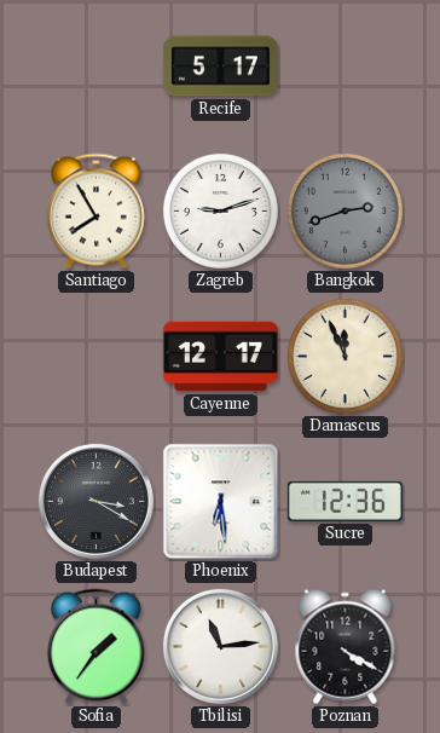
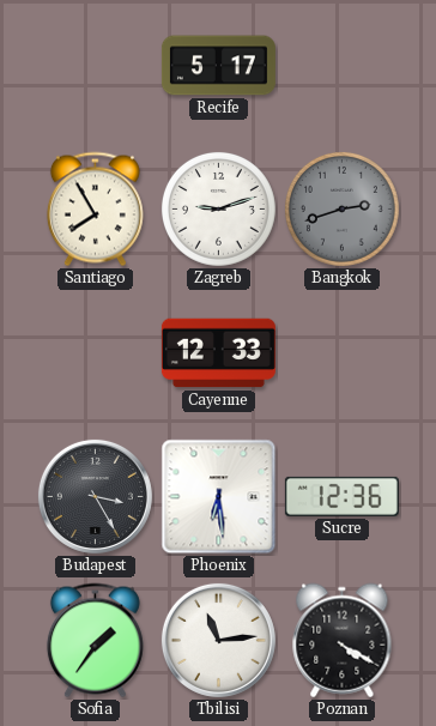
Cayenne: 12:17 -> 12:33 (218, 353)
Damascus: 11:56 -> none (345, 356)
Budapest: 3:20 -> 3:25 (95, 496)
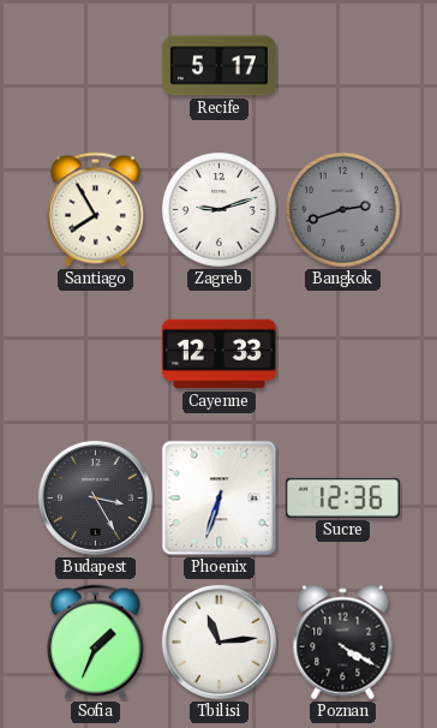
Phoenix: 6:29 -> 6:33 (220, 499)
Sofia: 1:36 -> 1:34 (95, 643)
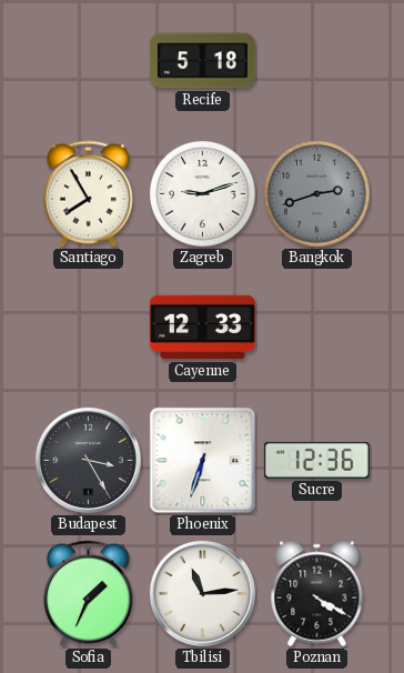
Recife: 5:17 -> 5:18 (202, 61)
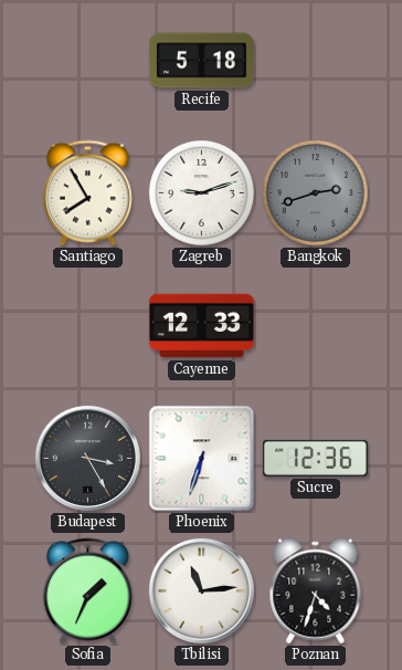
Poznan: 4:20 -> 4:33 (316, 592)
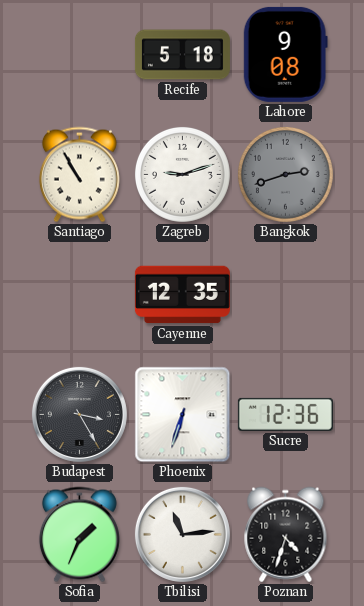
Lahore: none -> 9:08 (285, 54)
Santiago: 7:55 -> 10:55 (79, 175)
Cayenne: 12:33 -> 12:35 (182, 295)
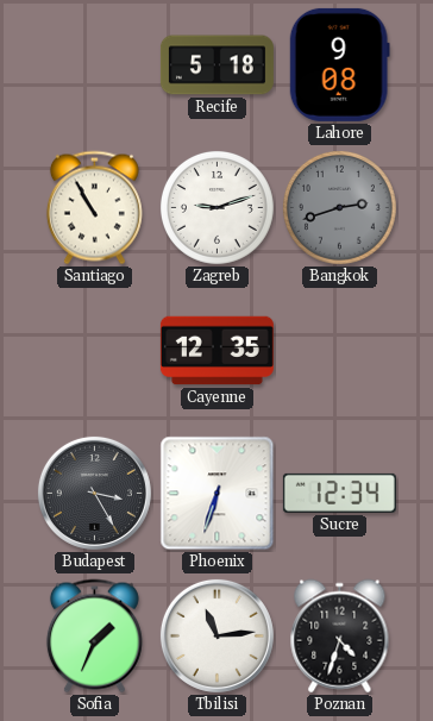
Sucre: 12:36 -> 12:34 (339, 493)
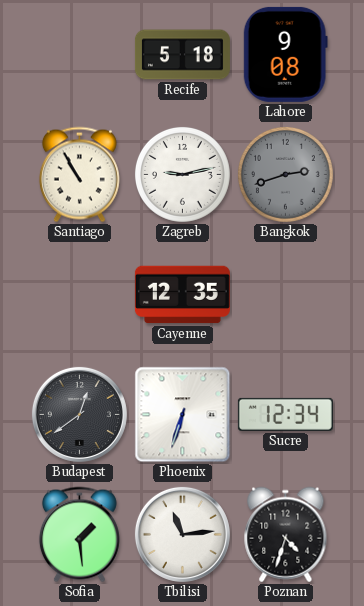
Zagreb: 9:12 -> 9:13 (182, 174)
Budapest: 3:25 -> 12:39 (79, 414)
Sofia: 1:34 -> 1:29 (79, 535)
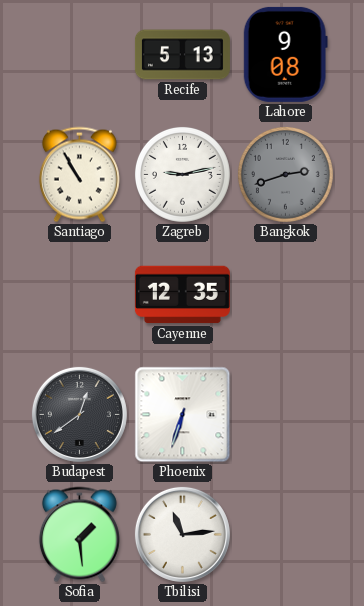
Recife: 5:18 -> 5:13 (182, 55)
Sucre: 12:34 -> none (285, 414)
Poznan: 4:33 -> none (286, 535)
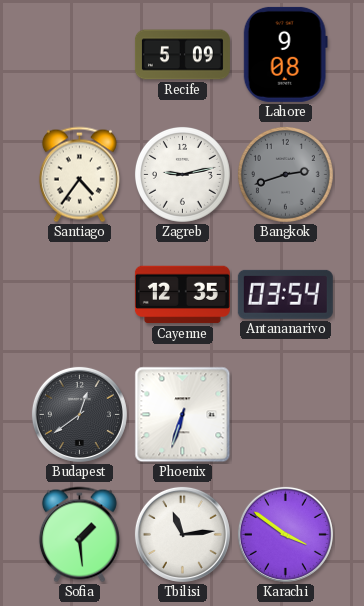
Recife: 5:13 -> 5:09 (182, 55)
Santiago: 10:55 -> 4:36 (79, 175)
Antananarivo: none -> 03:54 (285, 294)
Karachi: none -> 3:51 (285, 534)
